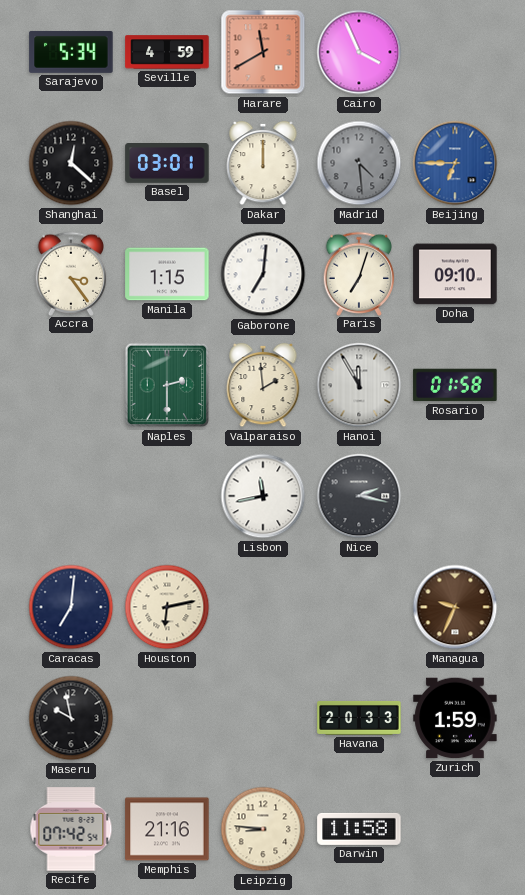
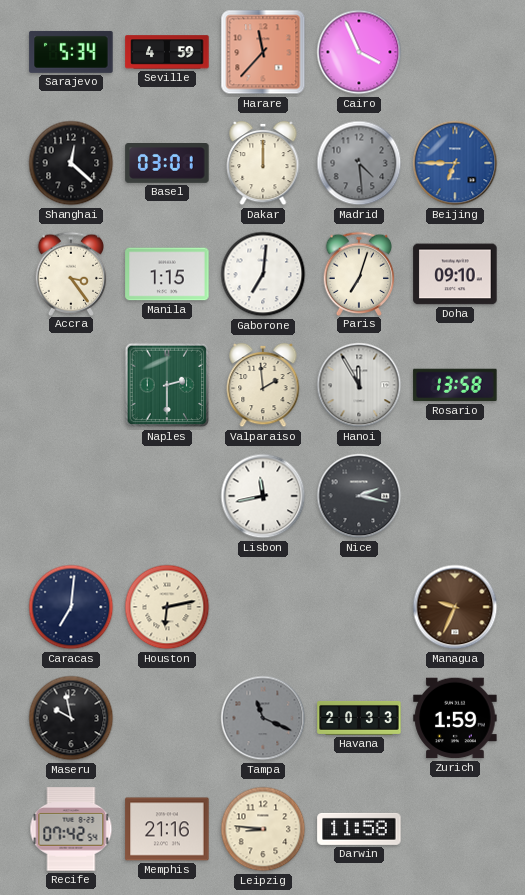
Harare: 11:40 -> 11:37 (263, 52)
Rosario: 01:58 -> 13:58 (455, 385)
Tampa: none -> 11:19 (263, 718)
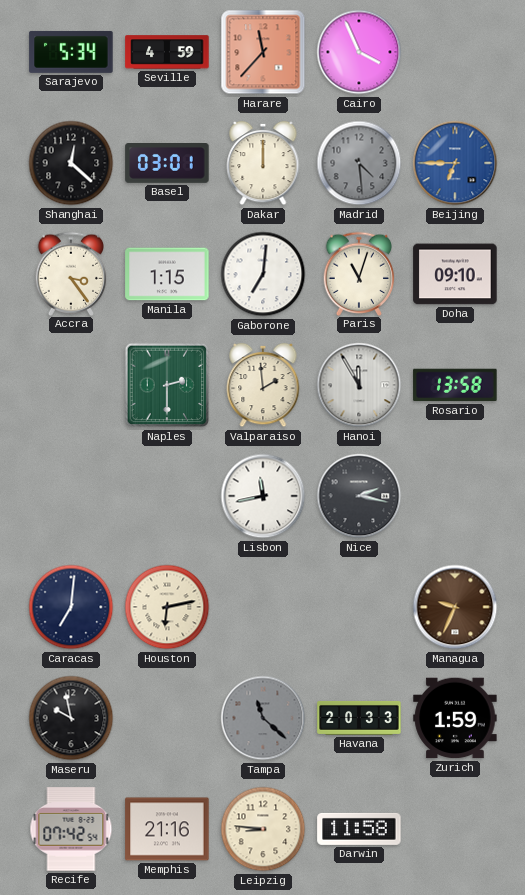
Paris: 7:03 -> 11:03 (359, 273)
Tampa: 11:19 -> 11:22 (263, 718)
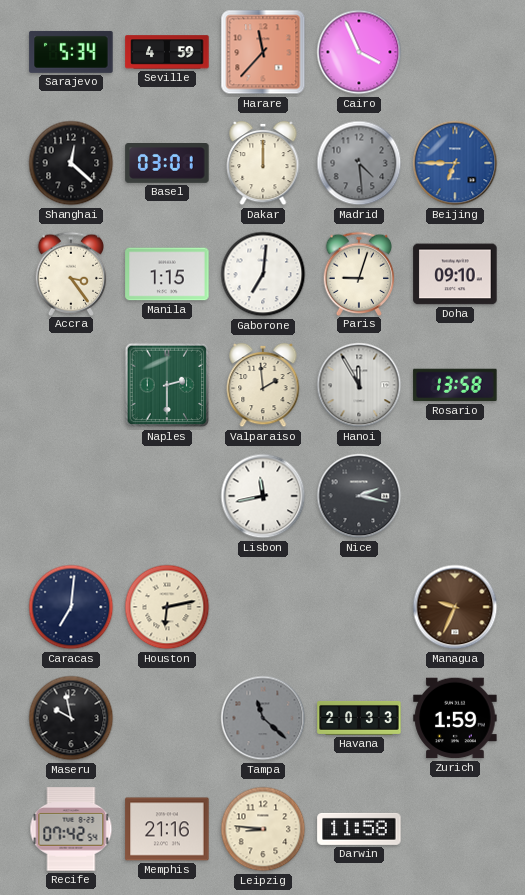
Paris: 11:03 -> 9:03 (359, 273)
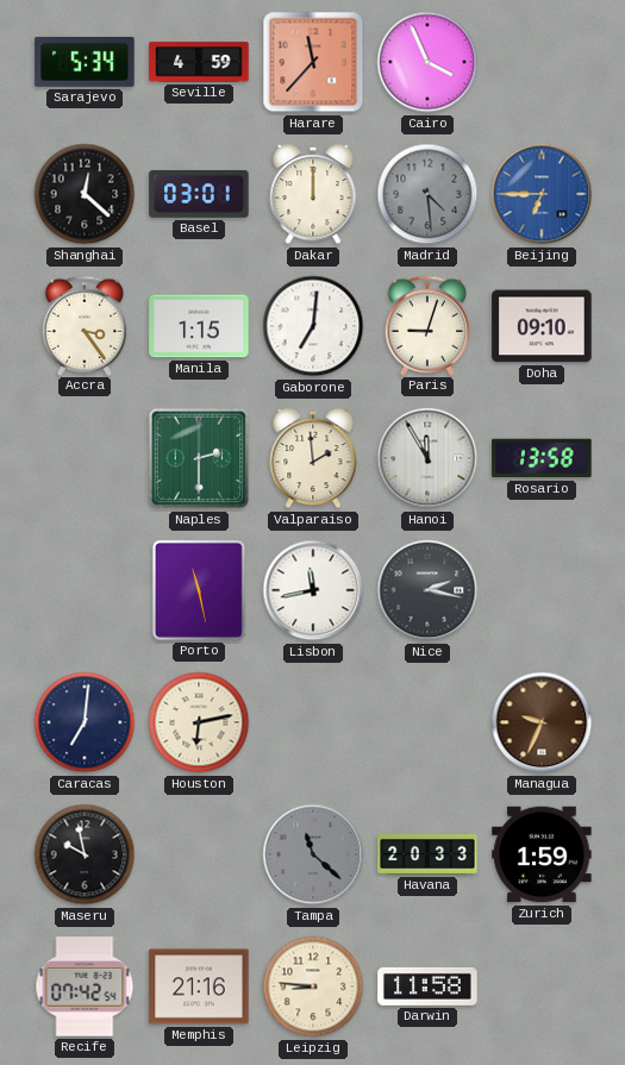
Porto: none -> 11:28 (199, 590)
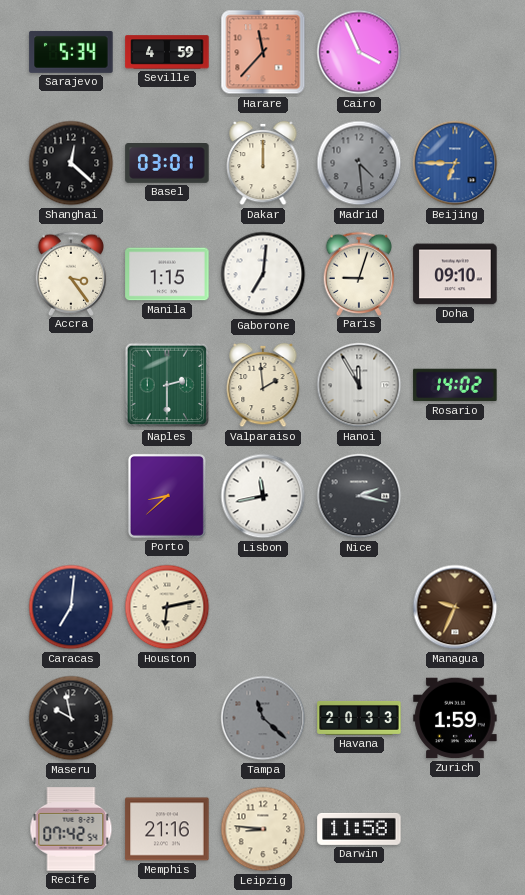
Rosario: 13:58 -> 14:02 (455, 385)
Porto: 11:28 -> 8:38 (167, 496)
